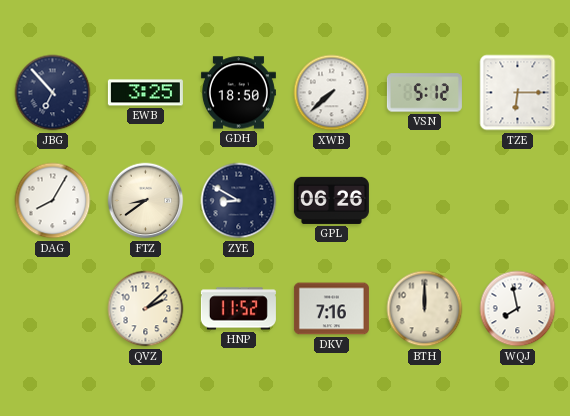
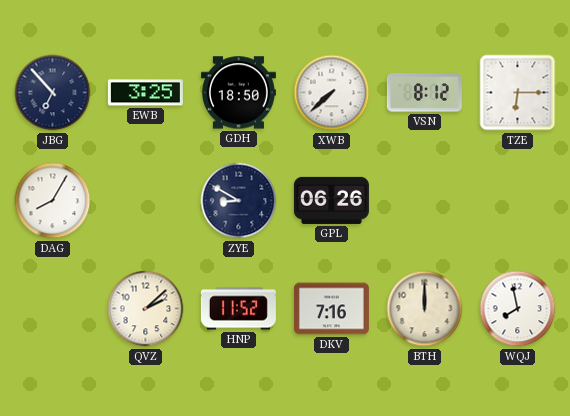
VSN: 5:12 -> 8:12 (424, 93)
FTZ: 8:39 -> none (146, 201)
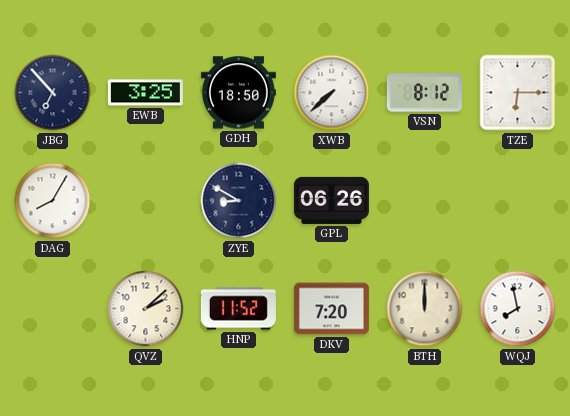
DKV: 7:16 -> 7:20 (331, 309)
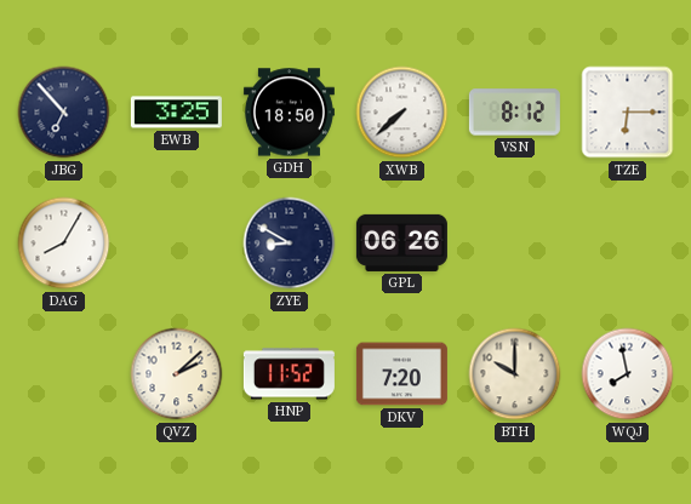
BTH: 12:00 -> 10:00 (515, 374)
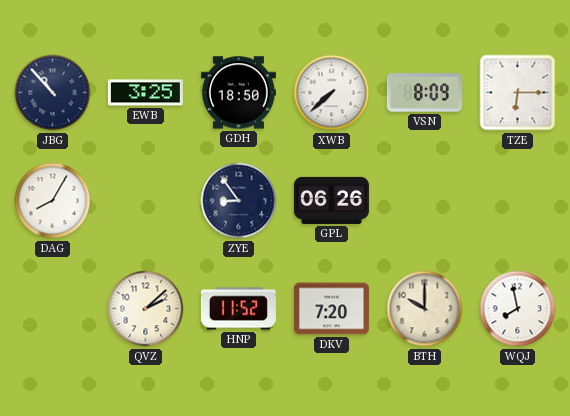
JBG: 6:53 -> 10:53 (53, 93)
VSN: 8:12 -> 8:09 (424, 93)
ZYE: 8:50 -> 8:54 (239, 201)
